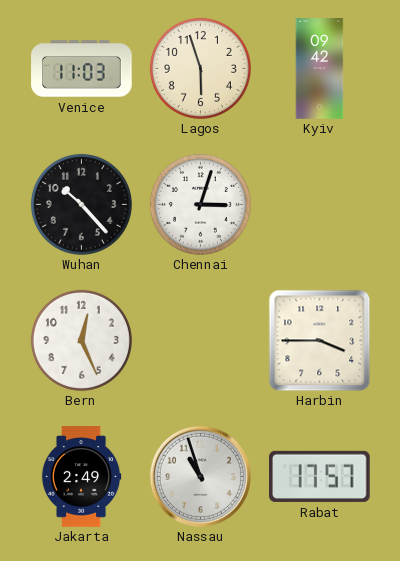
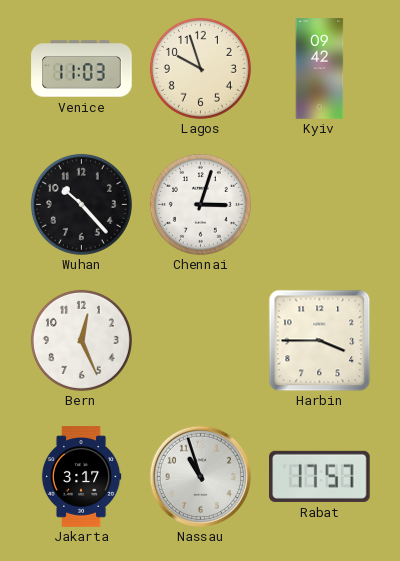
Lagos: 5:57 -> 9:57 (200, 68)
Jakarta: 2:49 -> 3:17 (81, 477)
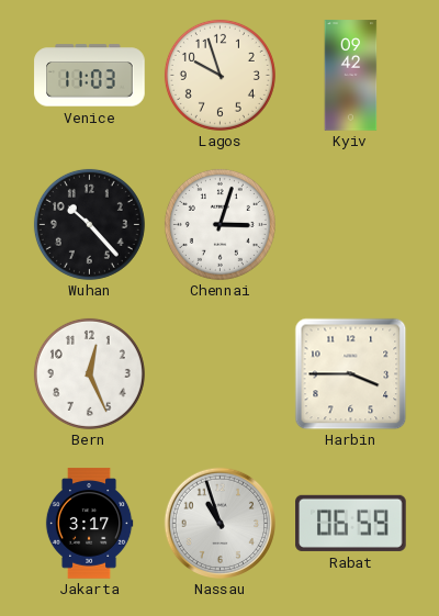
Rabat: 17:57 -> 06:59 (351, 523)
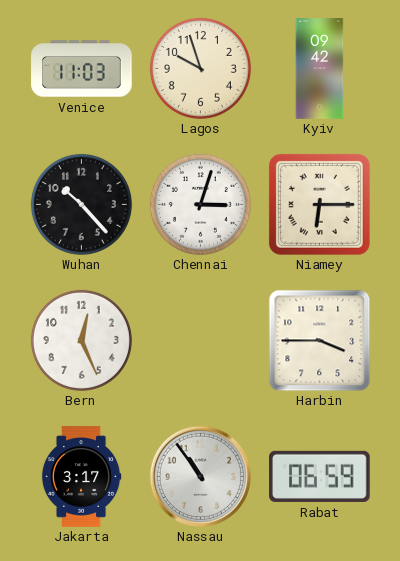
Niamey: none -> 6:15 (319, 204)
Nassau: 10:57 -> 10:54 (200, 476)
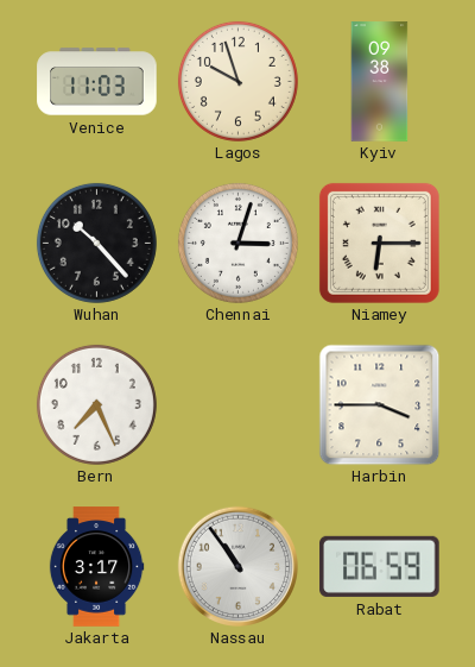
Kyiv: 09:42 -> 09:38 (380, 82)
Bern: 12:26 -> 7:26 (96, 404)
